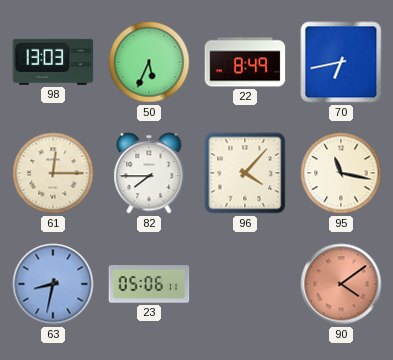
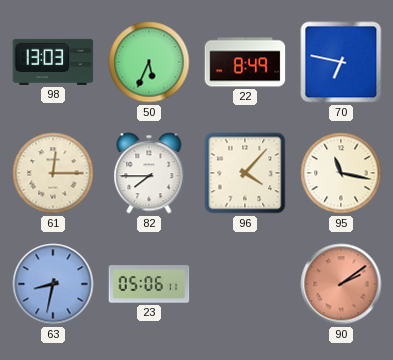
70: 6:43 -> 6:47 (341, 62)
90: 4:09 -> 2:09 (341, 284)
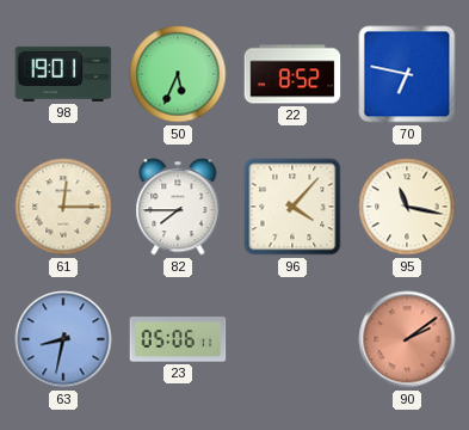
98: 13:03 -> 19:01 (63, 74)
22: 8:49 -> 8:52 (292, 74)
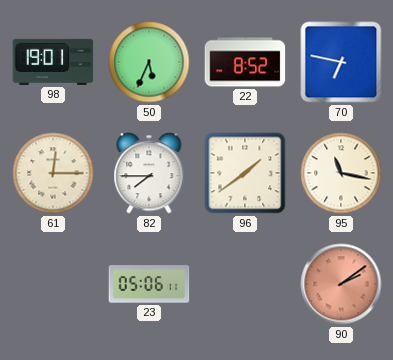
96: 4:07 -> 1:39 (245, 173)
63: 8:32 -> none (63, 339)
